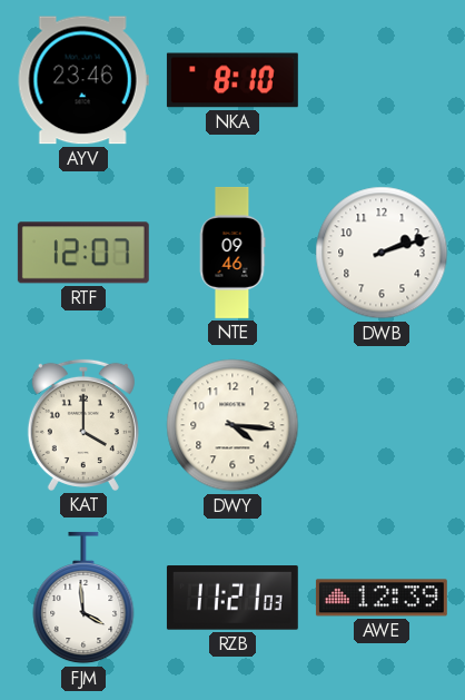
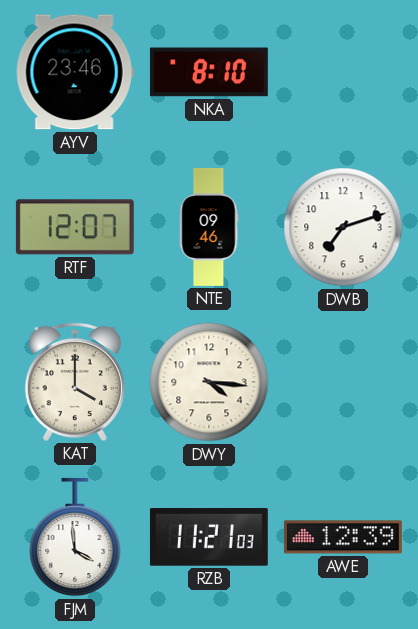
DWB: 2:12 -> 7:12 (343, 227)
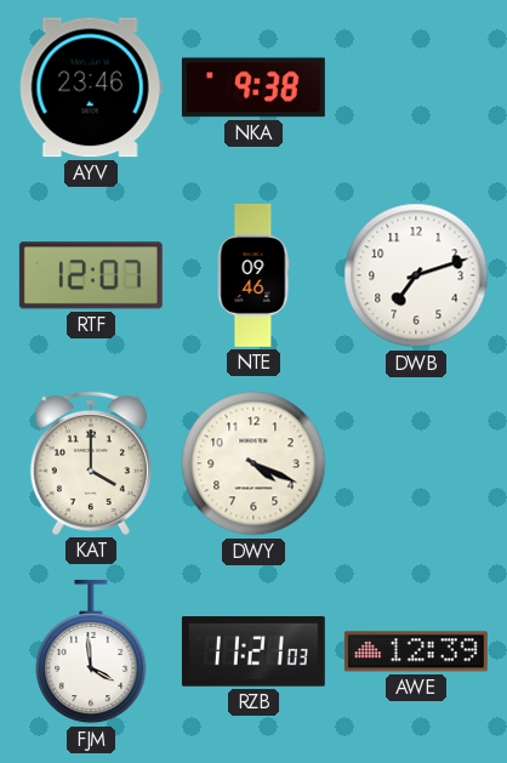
NKA: 8:10 -> 9:38 (253, 87)
DWY: 4:16 -> 4:19 (253, 463)
